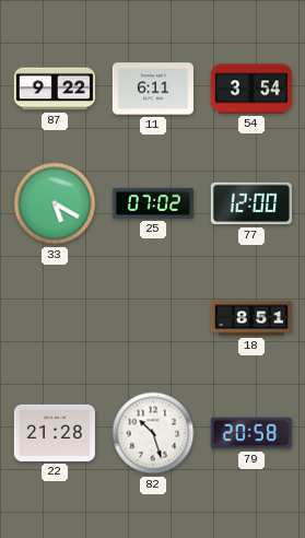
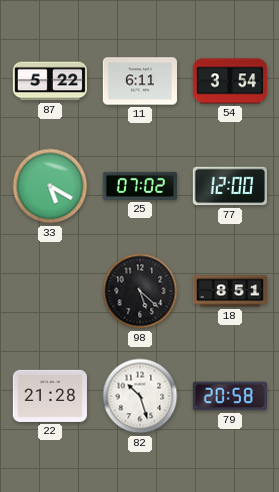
87: 9:22 -> 5:22 (49, 81)
98: none -> 5:22 (140, 291)
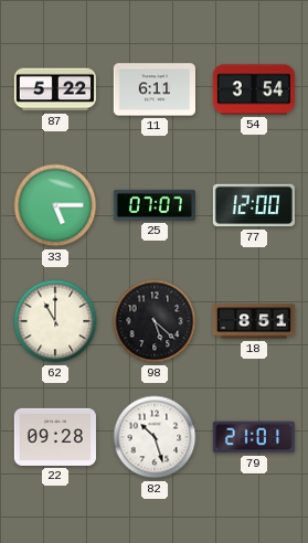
33: 5:20 -> 5:15 (55, 205)
25: 07:02 -> 07:07 (153, 205)
62: none -> 11:00 (55, 321)
22: 21:28 -> 09:28 (55, 437)
79: 20:58 -> 21:01 (254, 437)
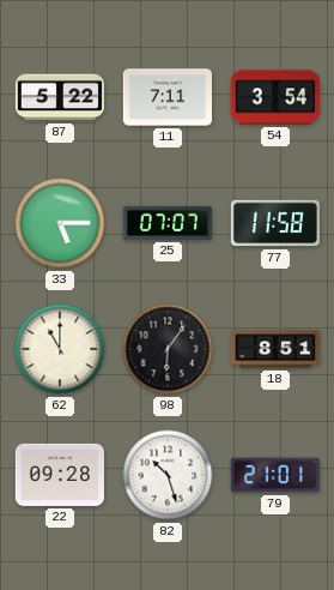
11: 6:11 -> 7:11 (166, 97)
77: 12:00 -> 11:58 (275, 223)
98: 5:22 -> 6:06 (168, 349)
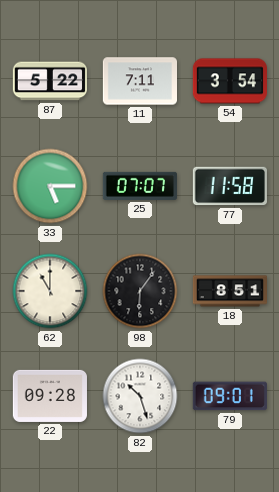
79: 21:01 -> 09:01 (230, 396)
